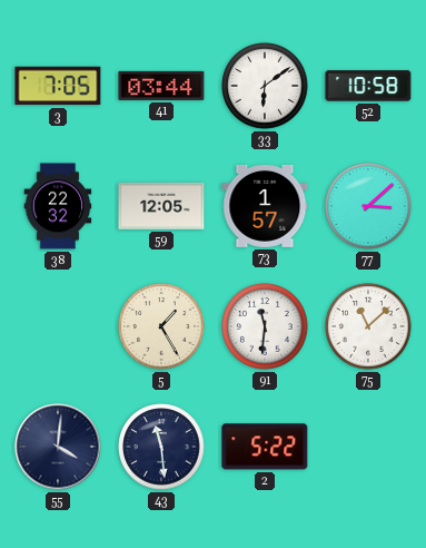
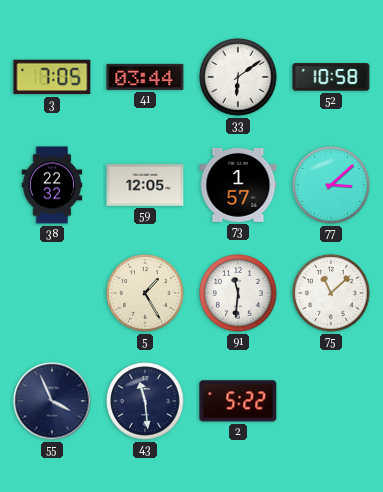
55: 4:01 -> 3:56 (52, 401)
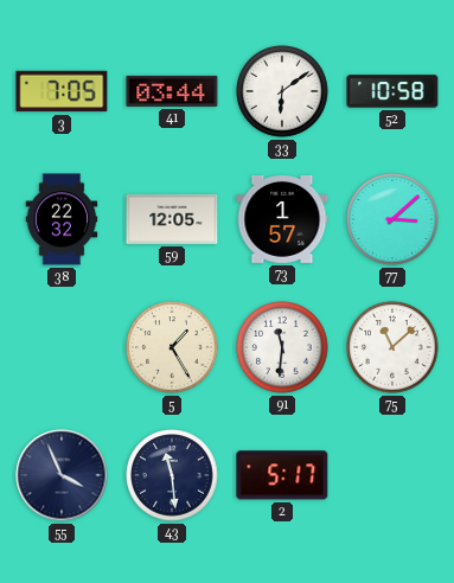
2: 5:22 -> 5:17 (282, 475)
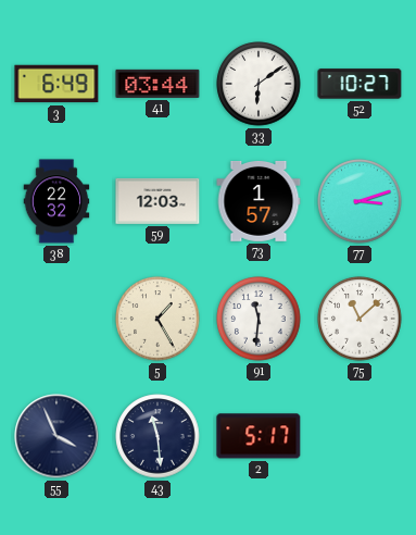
3: 7:05 -> 6:49 (56, 84)
52: 10:58 -> 10:27 (360, 84)
59: 12:05 -> 12:03 (157, 201)
77: 3:08 -> 3:12 (360, 201)
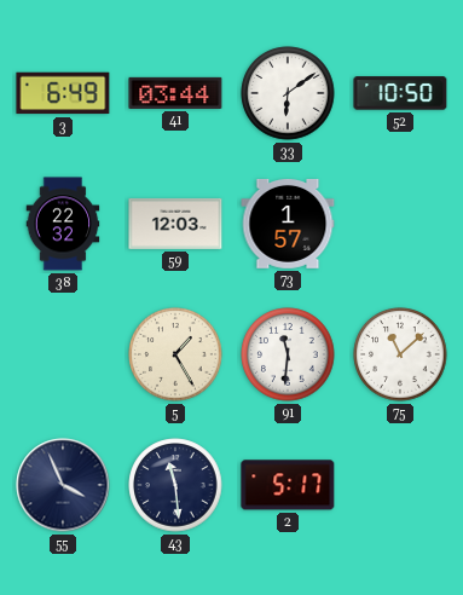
52: 10:27 -> 10:50 (400, 93)
77: 3:12 -> none (360, 201)
